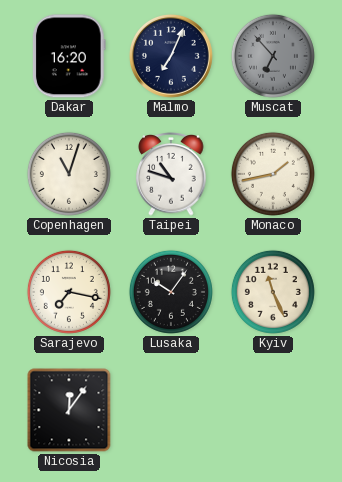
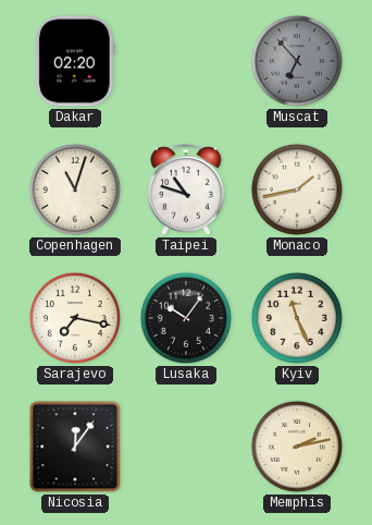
Dakar: 16:20 -> 02:20 (75, 61)
Malmo: 7:04 -> none (171, 56)
Memphis: none -> 2:13 (297, 447)
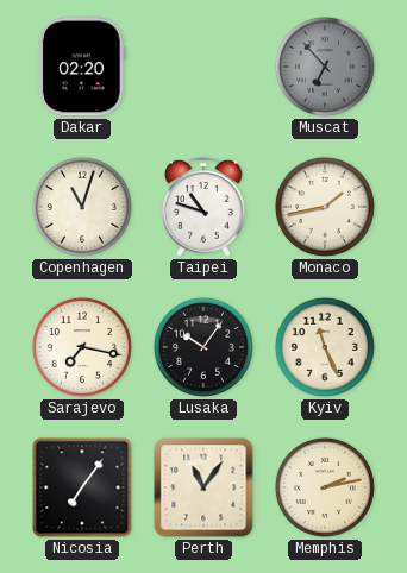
Nicosia: 12:06 -> 7:06 (82, 487)
Perth: none -> 11:06 (203, 487)
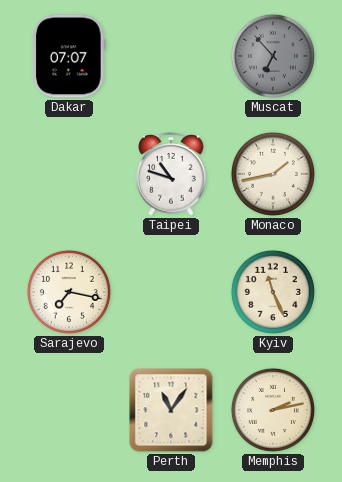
Dakar: 02:20 -> 07:07 (69, 56)
Copenhagen: 11:03 -> none (82, 207)
Lusaka: 10:06 -> none (203, 347)
Nicosia: 7:06 -> none (82, 487)
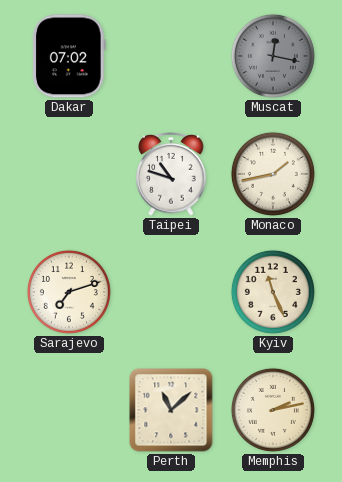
Dakar: 07:07 -> 07:02 (69, 56)
Muscat: 6:53 -> 12:17 (273, 56)
Sarajevo: 7:17 -> 7:12 (69, 292)
Perth: 11:06 -> 11:08 (171, 410)
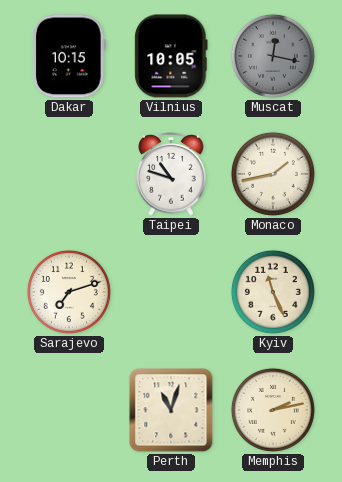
Dakar: 07:02 -> 10:15 (69, 56)
Vilnius: none -> 10:05 (171, 56)
Perth: 11:08 -> 11:03 (171, 410)
